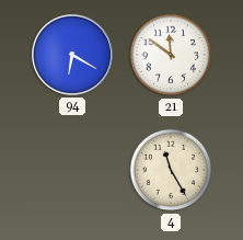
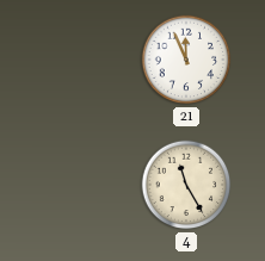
94: 6:20 -> none (72, 55)
21: 11:51 -> 11:56 (186, 60)
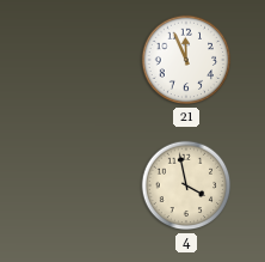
4: 11:25 -> 3:58 (186, 185)
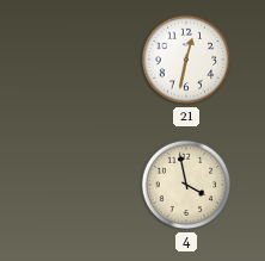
21: 11:56 -> 12:32 (186, 60)
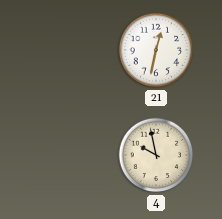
4: 3:58 -> 9:58 (156, 155)
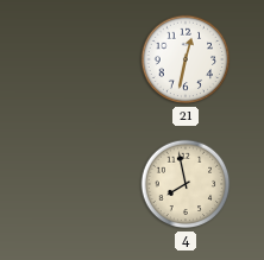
4: 9:58 -> 7:58 (186, 184)
